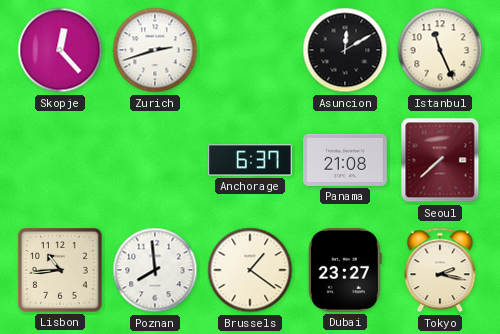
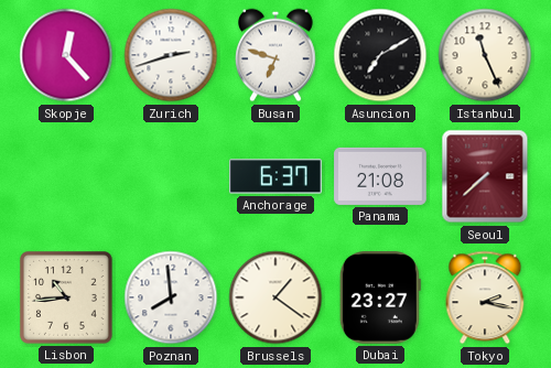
Busan: none -> 6:48 (277, 55)
Asuncion: 12:10 -> 7:10 (380, 55)
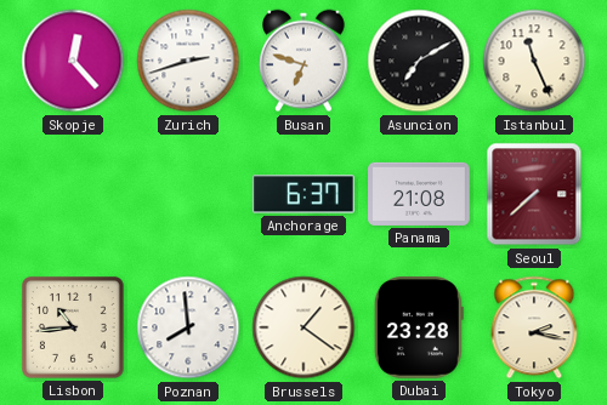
Dubai: 23:27 -> 23:28 (419, 329)
